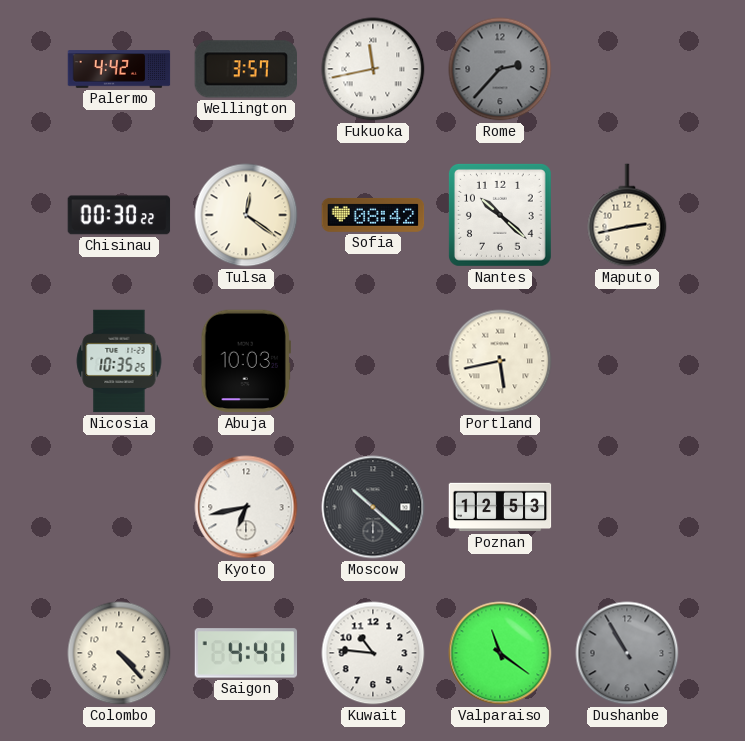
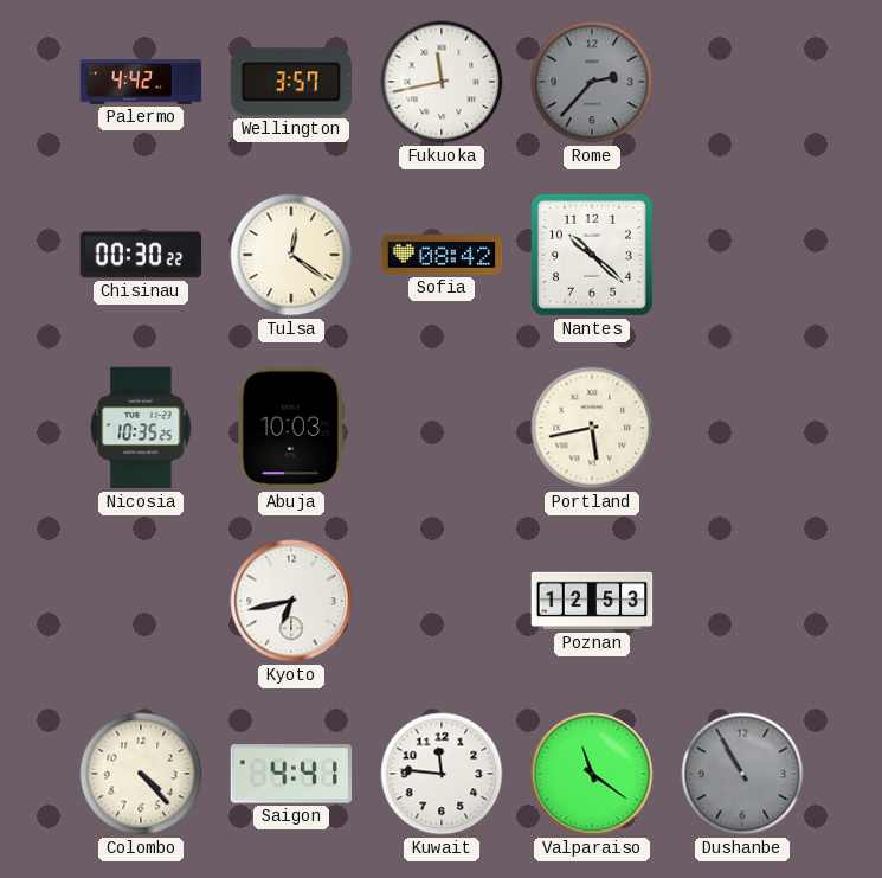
Maputo: 2:43 -> none (627, 215)
Moscow: 10:22 -> none (373, 507)
Kuwait: 10:46 -> 11:46 (442, 774)
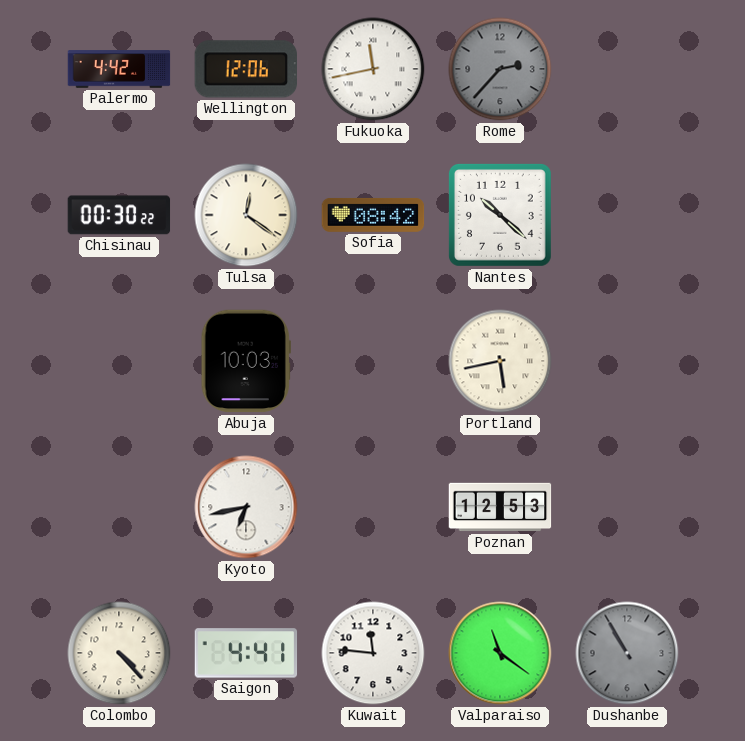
Wellington: 3:57 -> 12:06 (245, 69)
Nicosia: 10:35 -> none (141, 428)
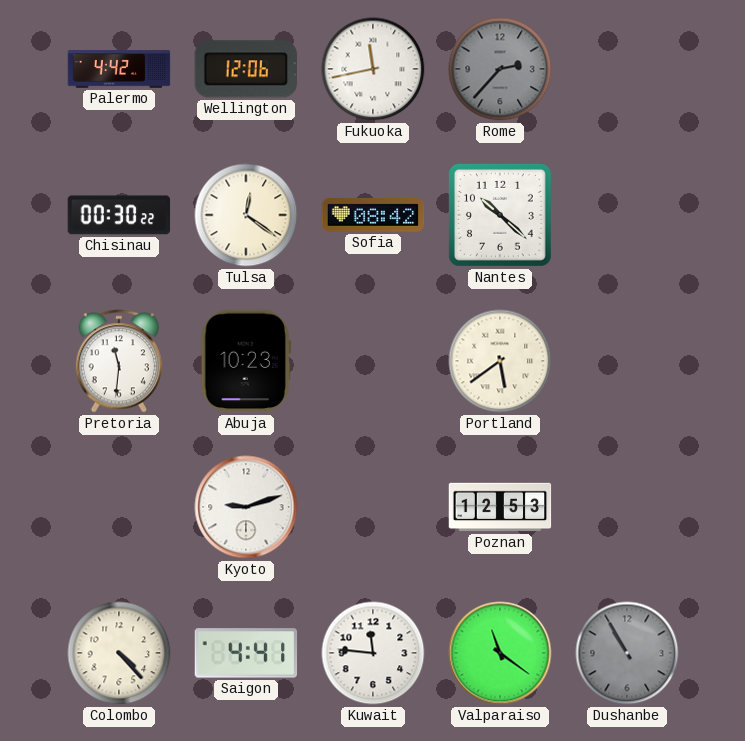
Pretoria: none -> 11:31 (119, 361)
Abuja: 10:03 -> 10:23 (246, 361)
Portland: 5:43 -> 5:39 (500, 361)
Kyoto: 6:43 -> 9:12 (246, 507)
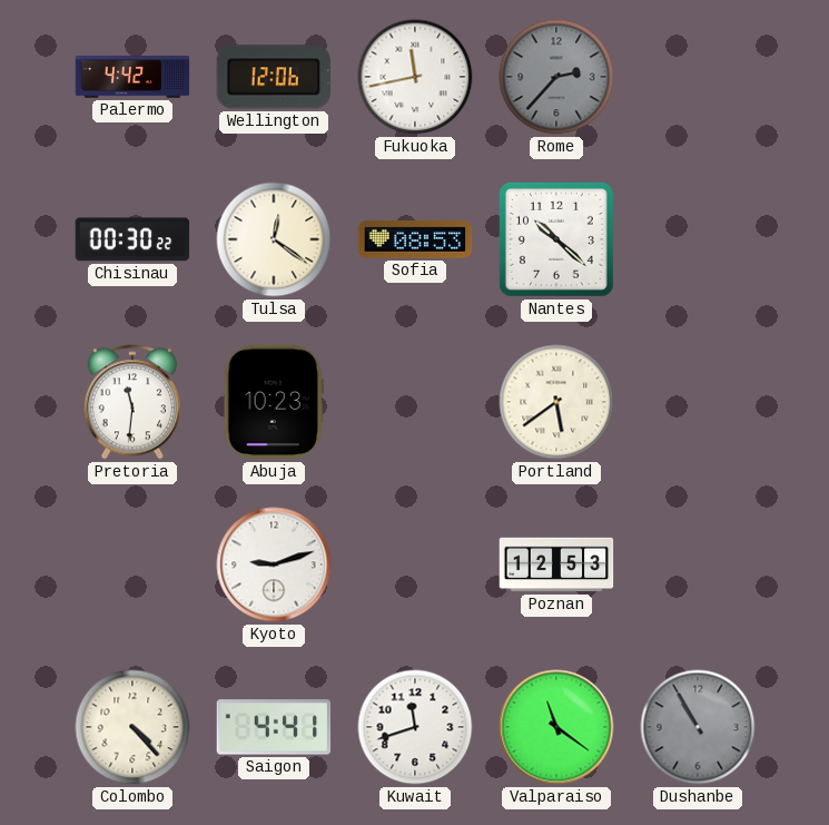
Sofia: 08:42 -> 08:53 (415, 239)
Kuwait: 11:46 -> 11:42 (415, 727)
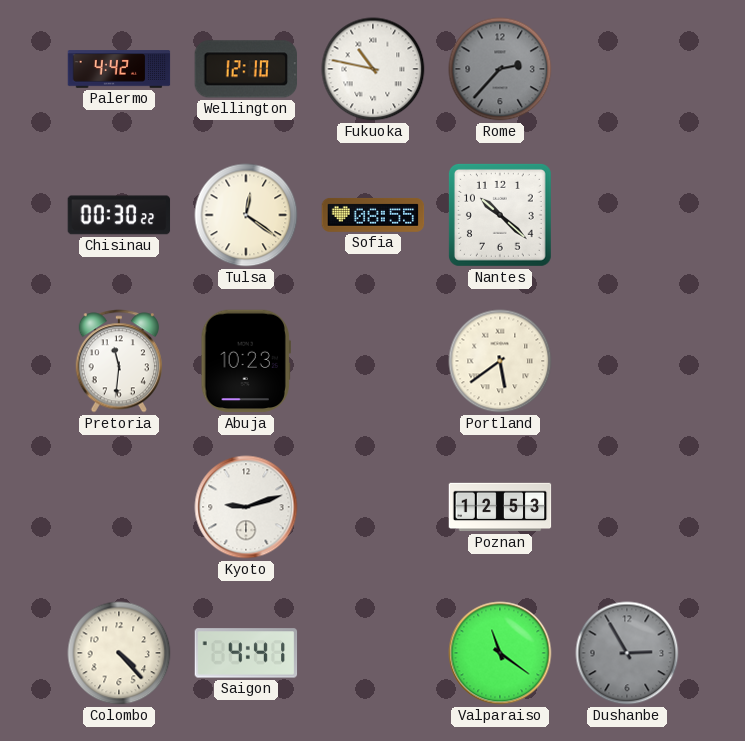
Wellington: 12:06 -> 12:10 (245, 69)
Fukuoka: 11:43 -> 10:47 (373, 69)
Sofia: 08:53 -> 08:55 (373, 215)
Kuwait: 11:42 -> none (415, 727)
Dushanbe: 10:55 -> 2:55 (627, 653)
